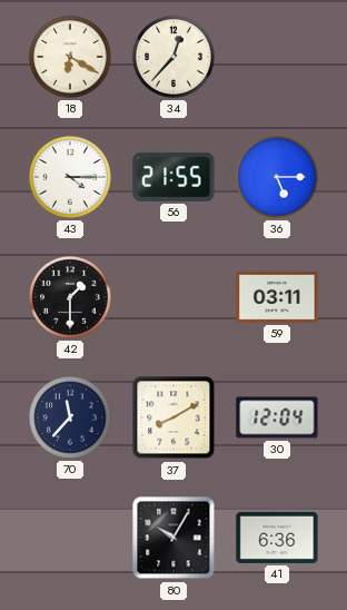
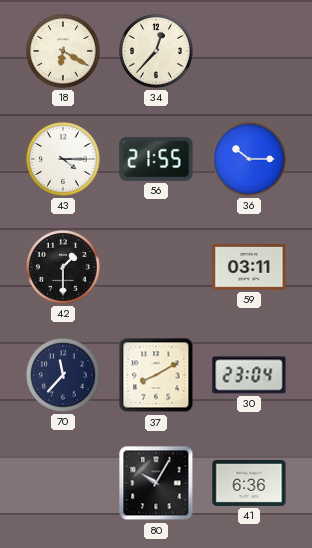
36: 5:15 -> 10:15 (250, 160)
30: 12:04 -> 23:04 (249, 375)
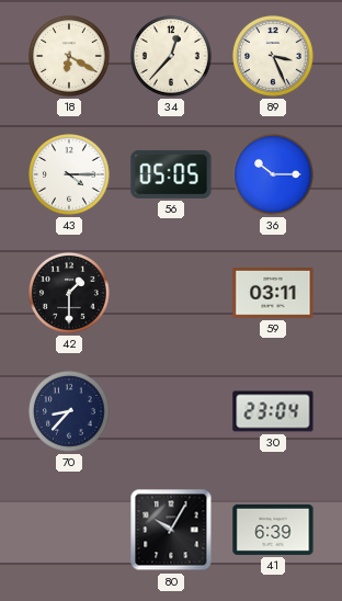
89: none -> 3:26 (274, 57)
56: 21:55 -> 05:05 (171, 174)
70: 11:37 -> 8:37 (70, 412)
37: 8:10 -> none (156, 375)
41: 6:36 -> 6:39 (273, 530)
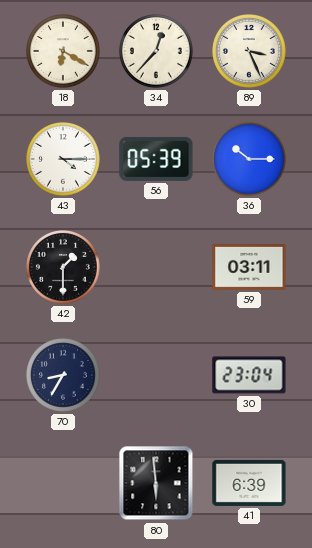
56: 05:05 -> 05:39 (156, 159)
70: 8:37 -> 8:35 (64, 376)
80: 10:05 -> 5:59 (156, 483)
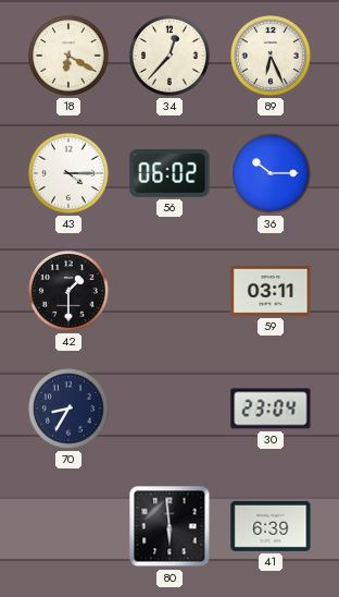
89: 3:26 -> 6:26 (272, 57)
56: 05:39 -> 06:02 (169, 173)
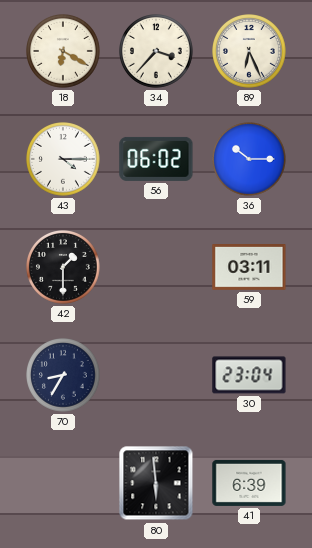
34: 12:37 -> 3:37 (157, 52)
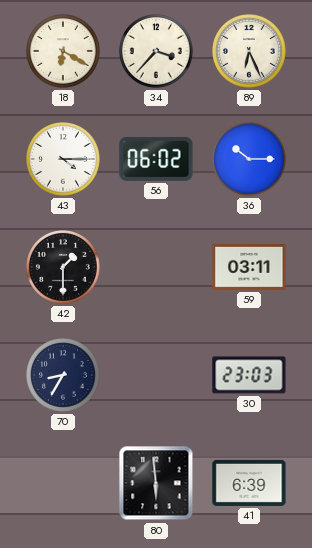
30: 23:04 -> 23:03 (249, 375)
